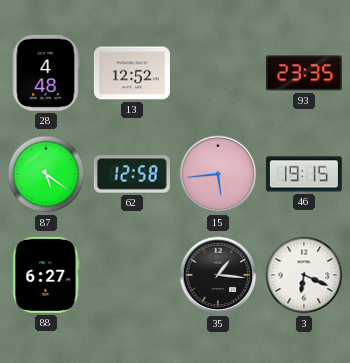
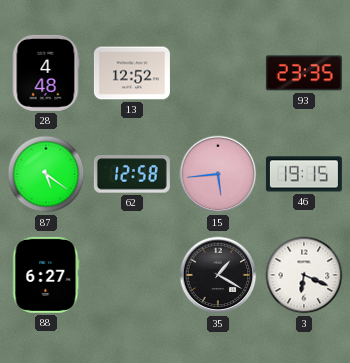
35: 1:16 -> 1:20 (218, 275)
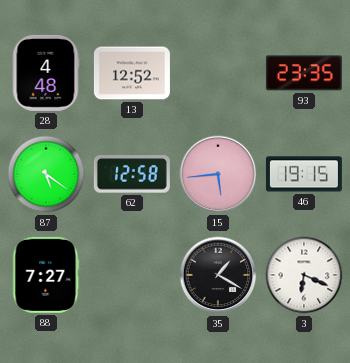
88: 6:27 -> 7:27 (46, 275)
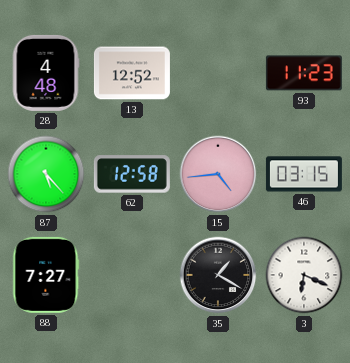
93: 23:35 -> 11:23 (304, 73)
87: 5:21 -> 5:23 (46, 174)
15: 5:44 -> 4:44 (218, 174)
46: 19:15 -> 03:15 (304, 174)
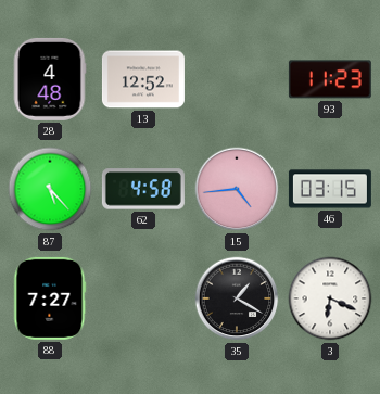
62: 12:58 -> 4:58 (143, 189)
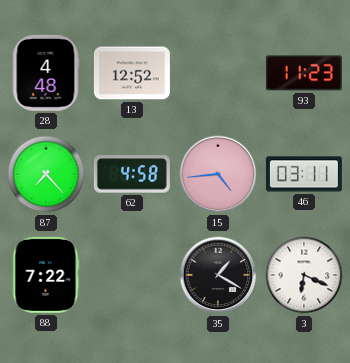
87: 5:23 -> 7:23 (46, 174)
46: 03:15 -> 03:11 (304, 174)
88: 7:27 -> 7:22 (46, 275)
